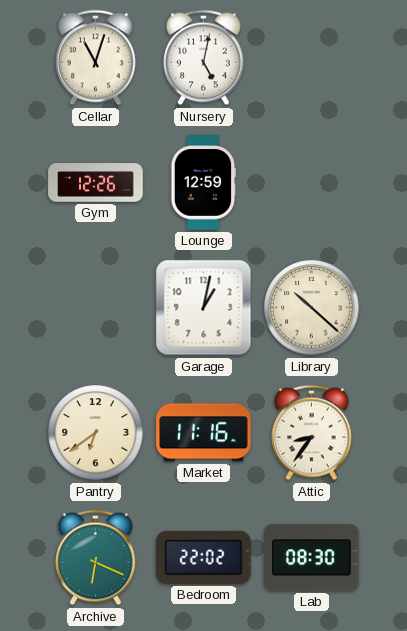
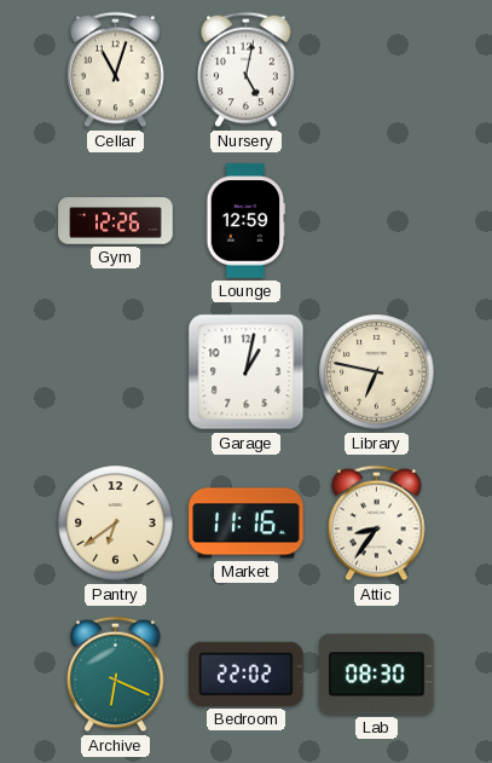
Library: 10:22 -> 6:47 (377, 372)
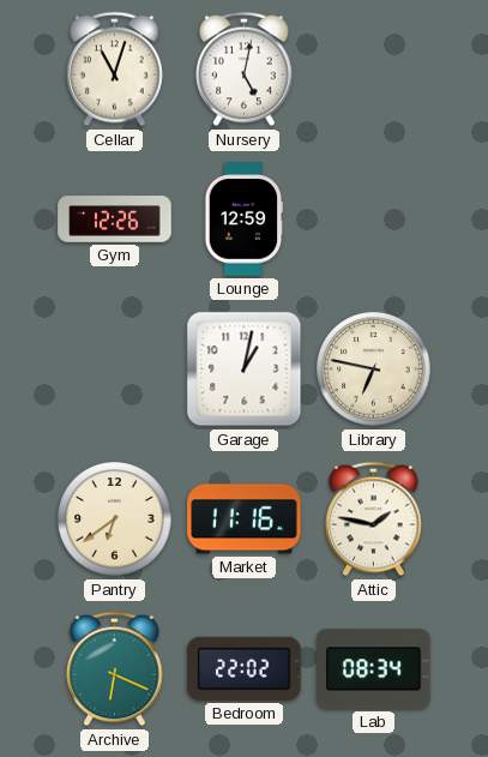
Attic: 8:36 -> 1:47 (374, 519)
Lab: 08:30 -> 08:34 (374, 669)
